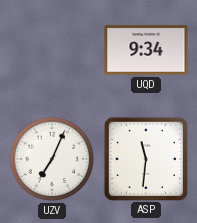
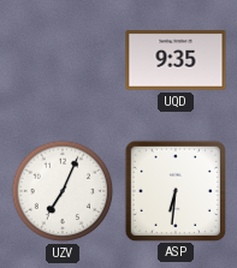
UQD: 9:34 -> 9:35 (176, 60)
ASP: 11:31 -> 6:31 (174, 190)
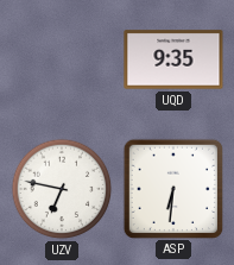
UZV: 7:04 -> 6:47 (62, 189)
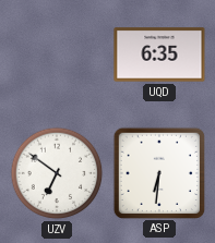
UQD: 9:35 -> 6:35 (159, 54)
UZV: 6:47 -> 6:51 (57, 173)
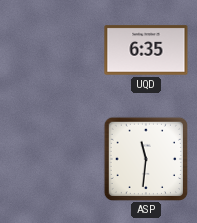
UZV: 6:51 -> none (57, 173)
ASP: 6:31 -> 11:31 (145, 158)
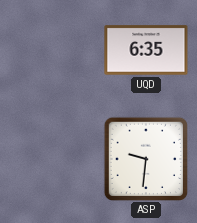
ASP: 11:31 -> 9:31 (145, 158)
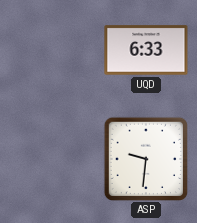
UQD: 6:35 -> 6:33 (146, 50)
